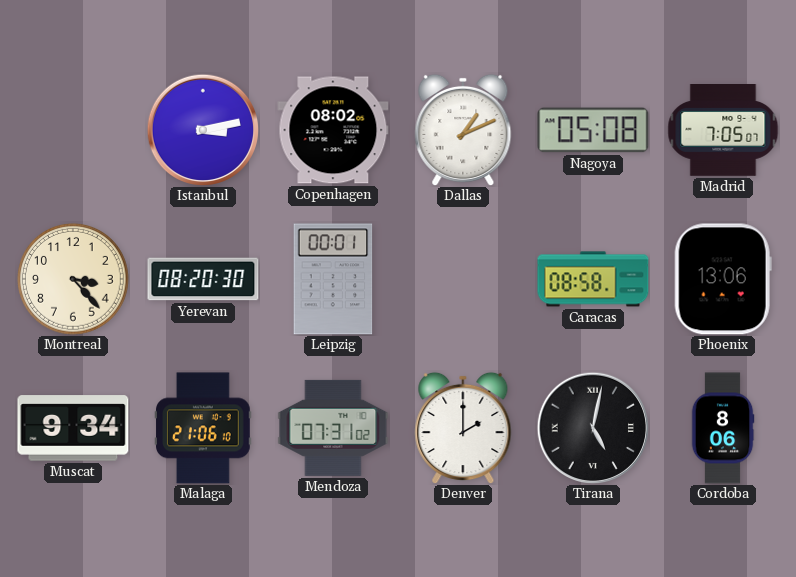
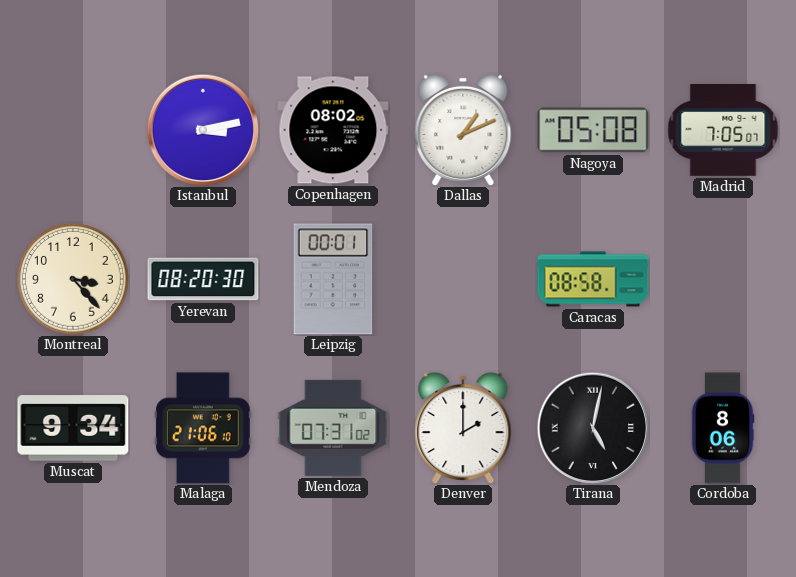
Phoenix: 13:06 -> none (723, 279)
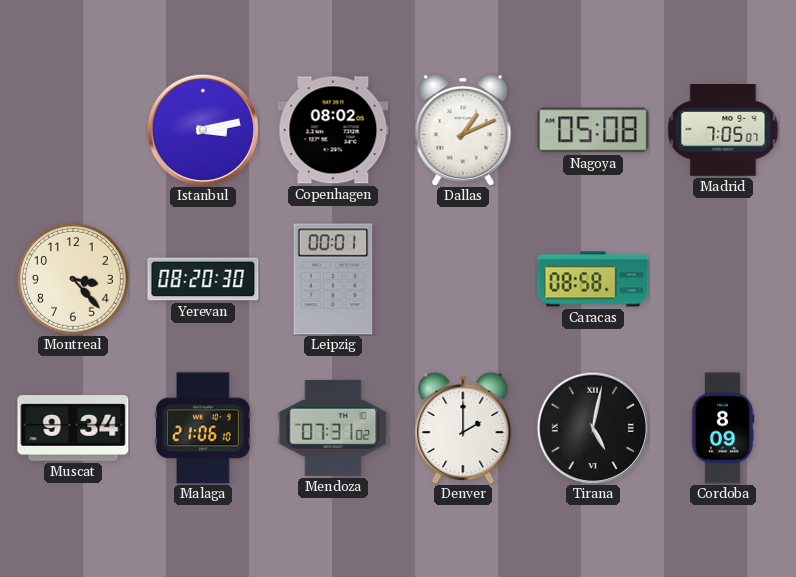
Cordoba: 8:06 -> 8:09 (723, 428)
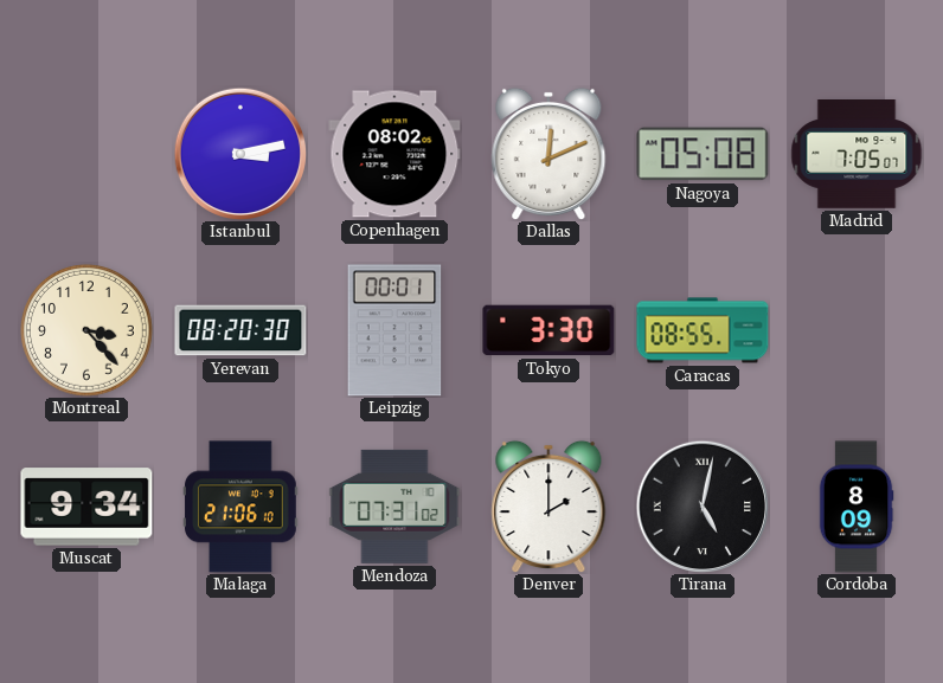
Dallas: 1:11 -> 12:11 (549, 154)
Tokyo: none -> 3:30 (549, 330)
Caracas: 08:58 -> 08:55 (703, 330)
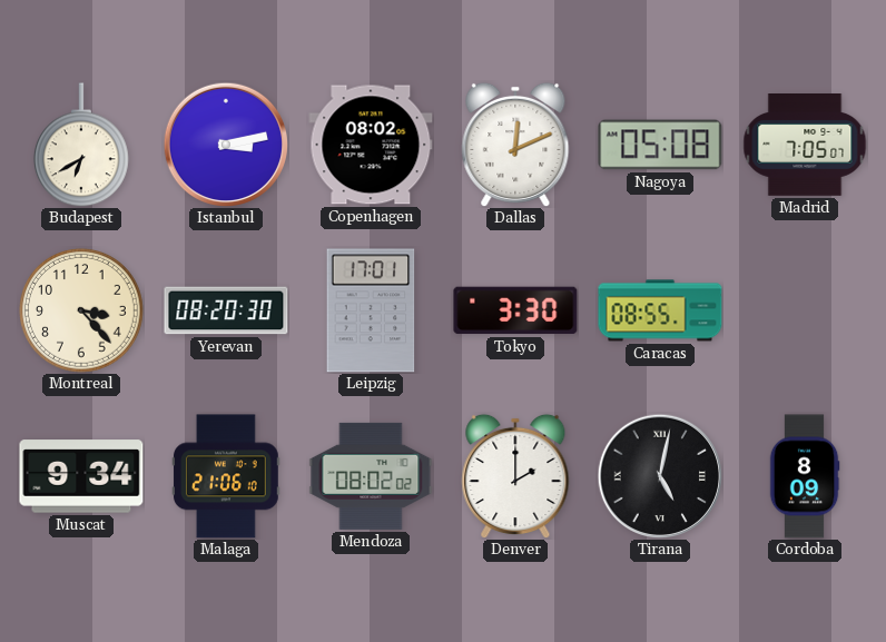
Budapest: none -> 6:40 (81, 145)
Leipzig: 00:01 -> 17:01 (371, 310)
Mendoza: 07:31 -> 08:02 (371, 476)
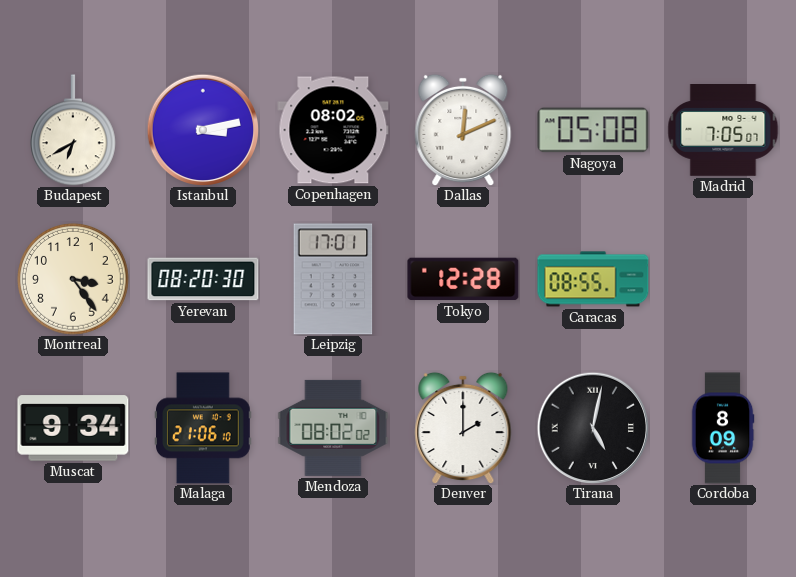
Montreal: 3:23 -> 3:24 (74, 280)
Tokyo: 3:30 -> 12:28 (463, 279)
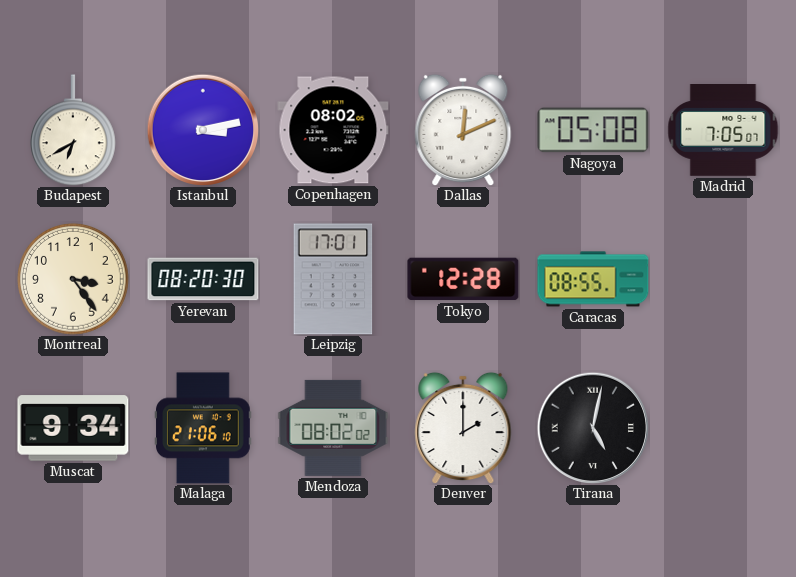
Cordoba: 8:09 -> none (723, 428)
